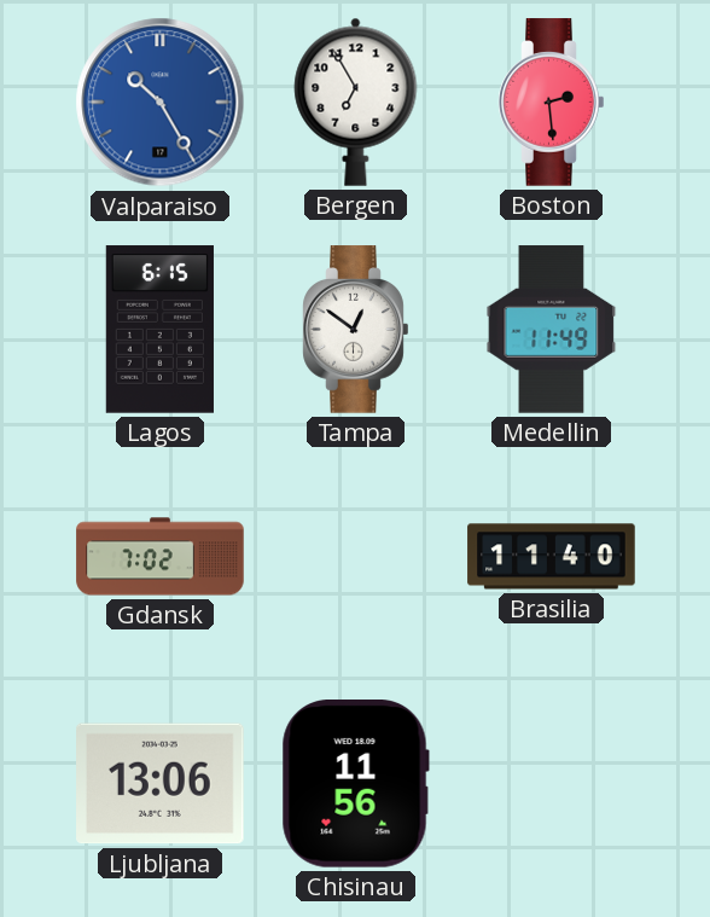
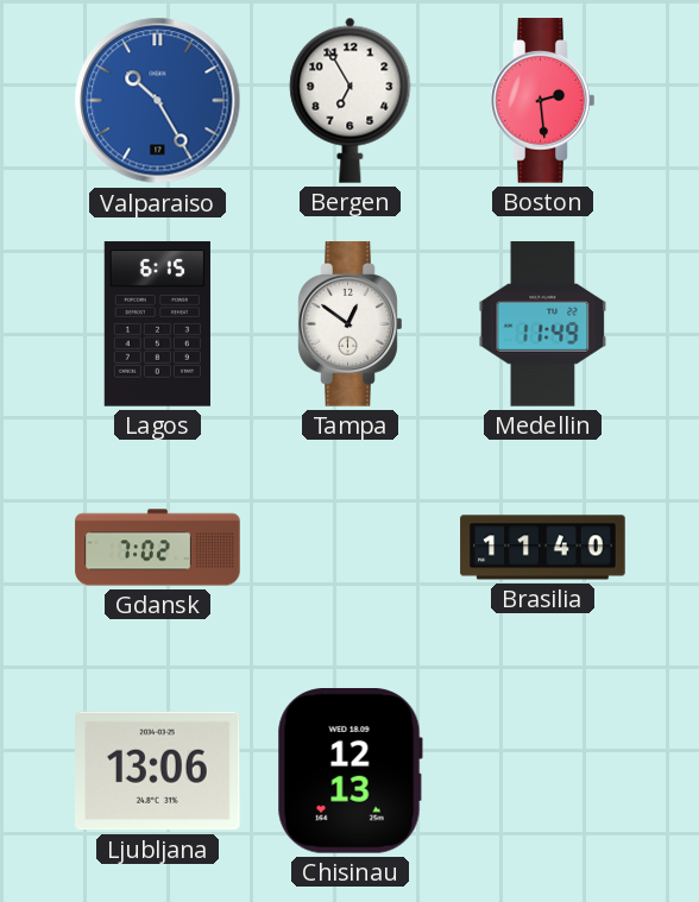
Chisinau: 11:56 -> 12:13 (349, 771)
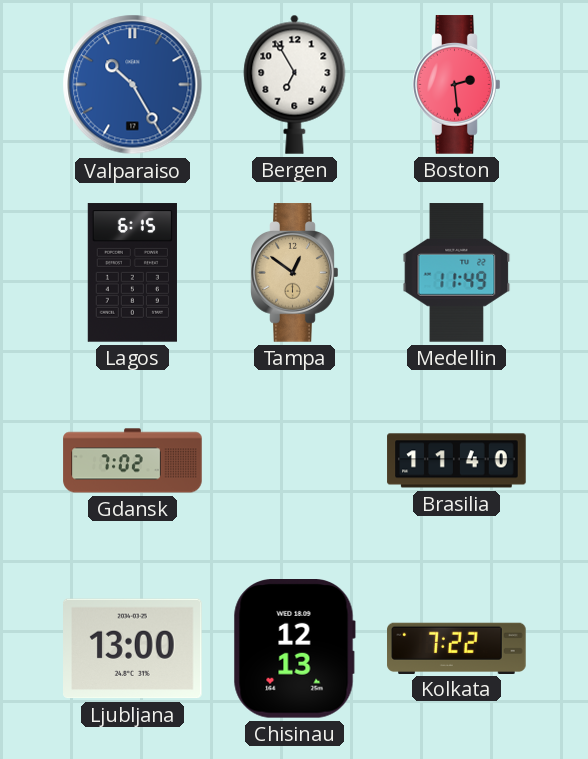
Tampa dial: white -> champagne (295, 273)
Ljubljana: 13:06 -> 13:00 (133, 649)
Kolkata: none -> 7:22 (457, 648)
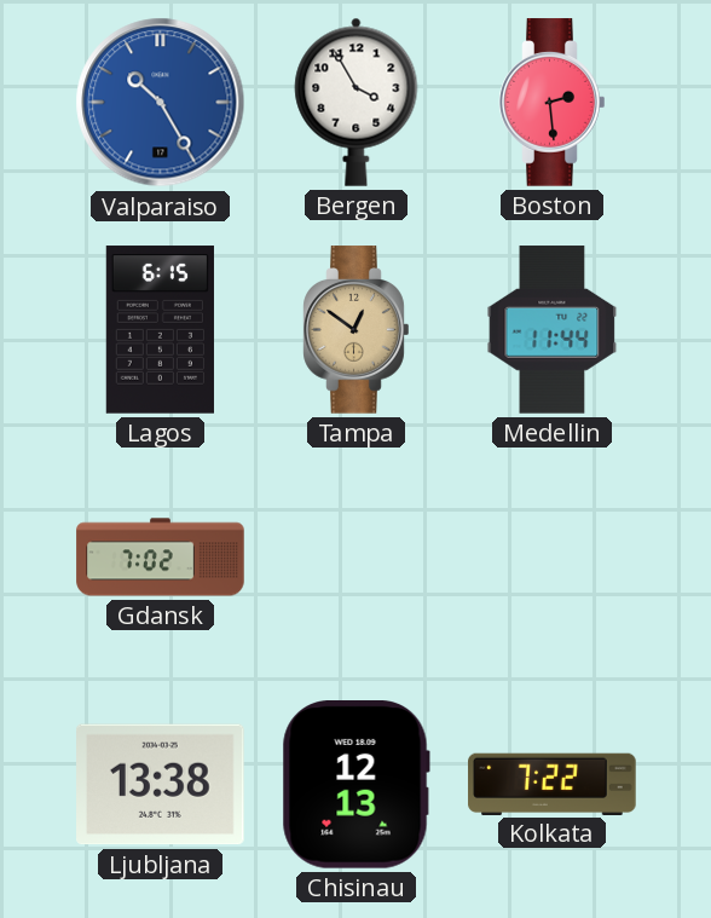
Bergen: 6:55 -> 3:55 (357, 102)
Medellin: 11:49 -> 11:44 (553, 330)
Brasilia: 11:40 -> none (457, 461)
Ljubljana: 13:00 -> 13:38 (161, 785)
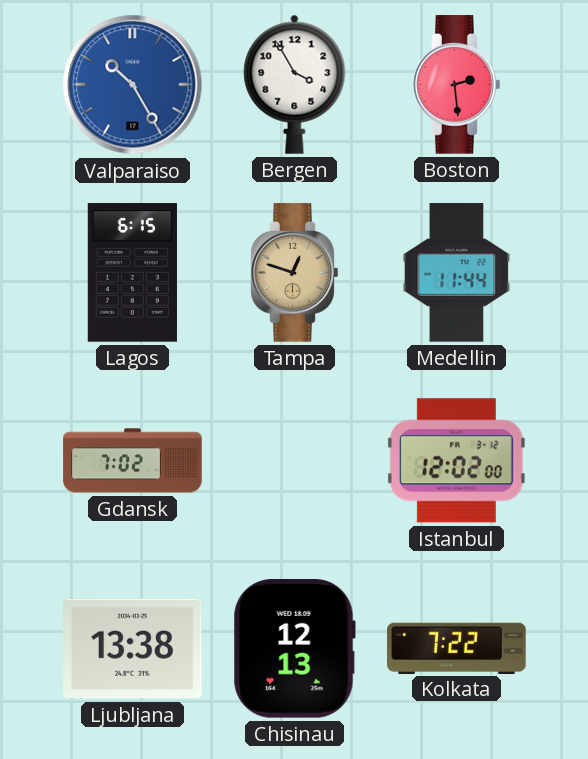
Tampa: 12:51 -> 12:48 (295, 273)
Istanbul: none -> 12:02 (456, 461)
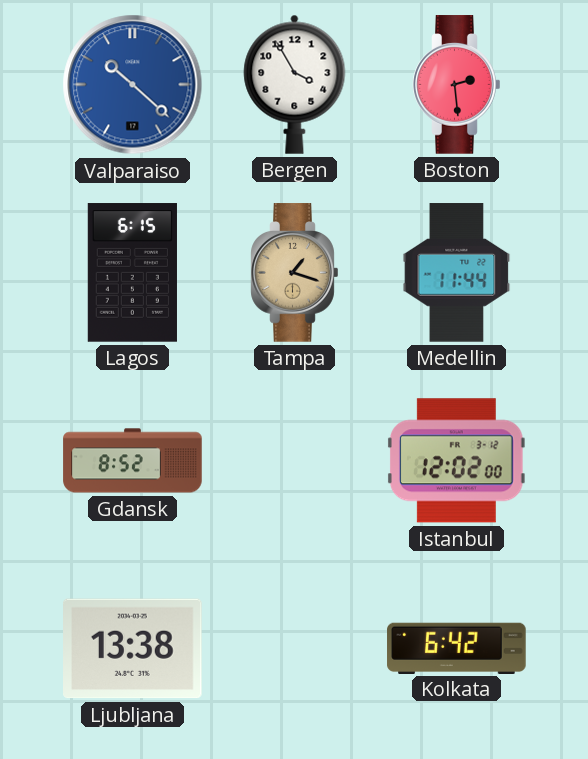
Valparaiso: 10:25 -> 10:22 (133, 85)
Tampa: 12:48 -> 1:18 (295, 273)
Gdansk: 7:02 -> 8:52 (133, 461)
Chisinau: 12:13 -> none (294, 649)
Kolkata: 7:22 -> 6:42 (457, 648)
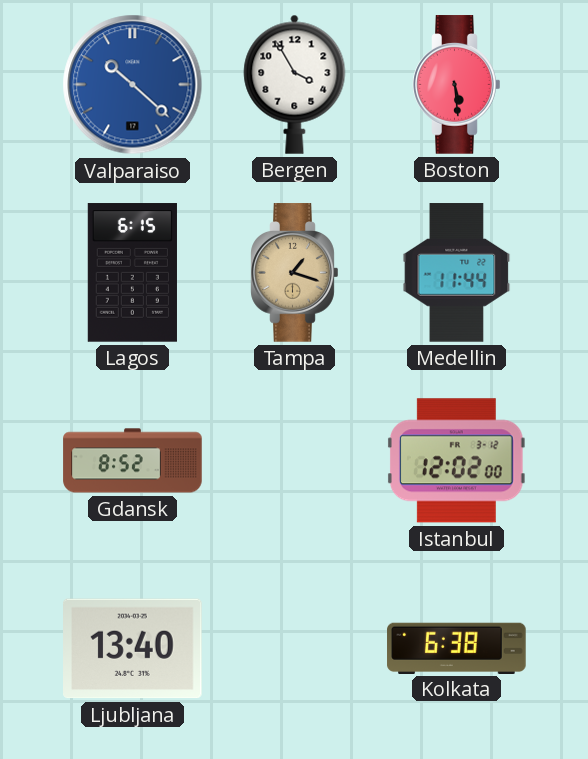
Boston: 2:29 -> 5:29 (457, 85)
Ljubljana: 13:38 -> 13:40 (133, 649)
Kolkata: 6:42 -> 6:38 (457, 648)
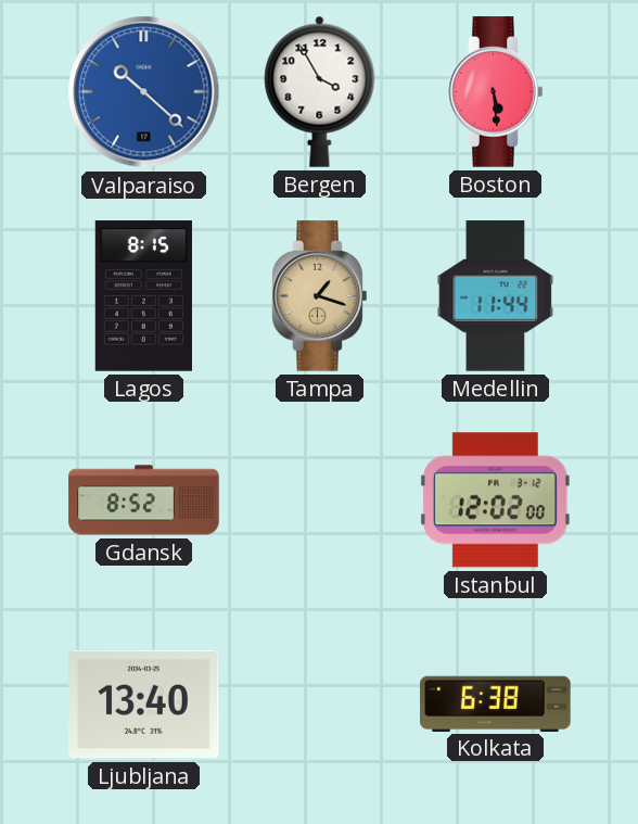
Lagos: 6:15 -> 8:15 (143, 296)
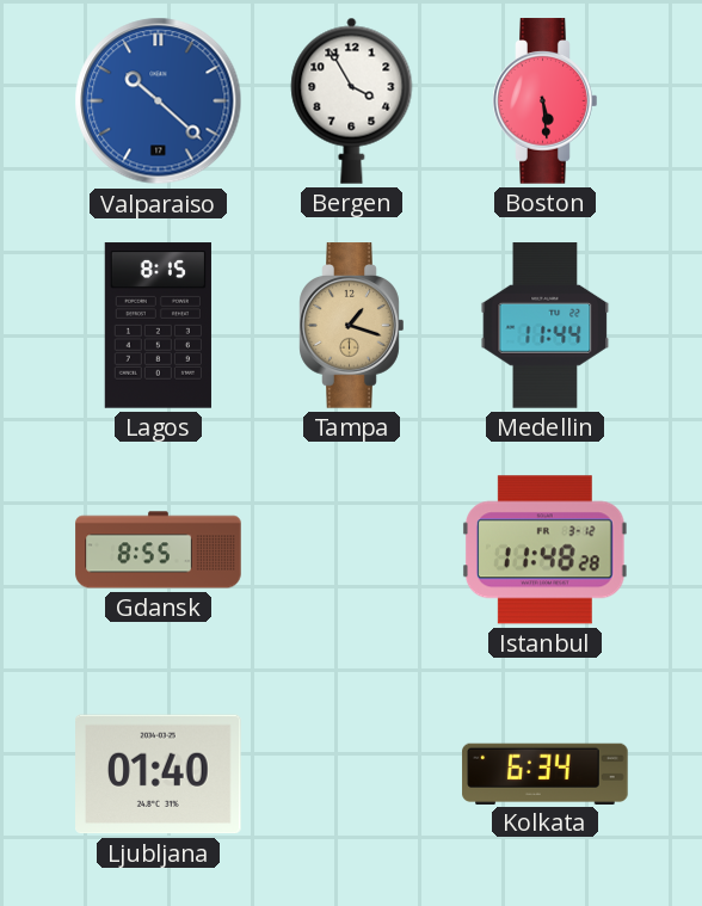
Gdansk: 8:52 -> 8:55 (159, 550)
Istanbul: 12:02 -> 11:48 (544, 550)
Ljubljana: 13:40 -> 01:40 (159, 775)
Kolkata: 6:38 -> 6:34 (546, 774)
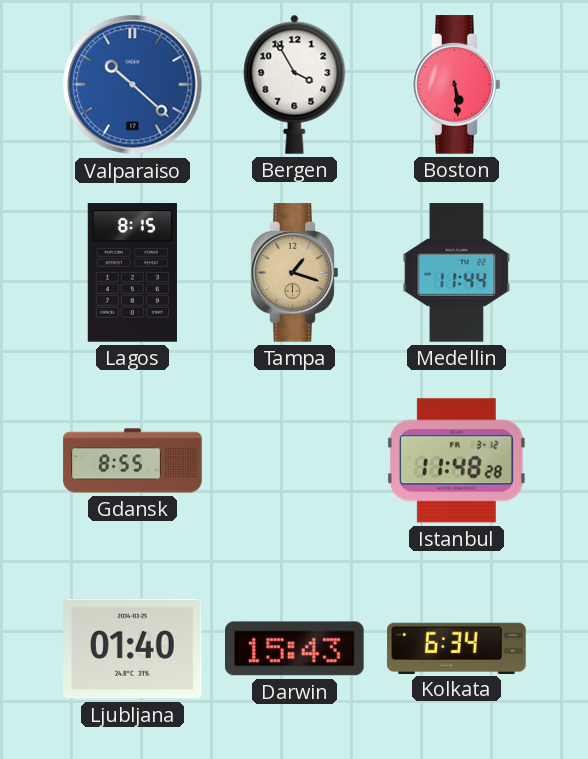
Darwin: none -> 15:43 (295, 649)
